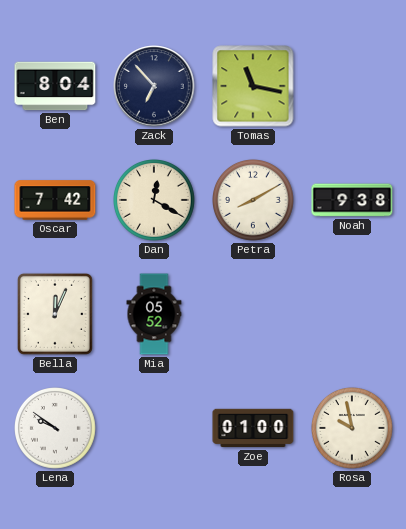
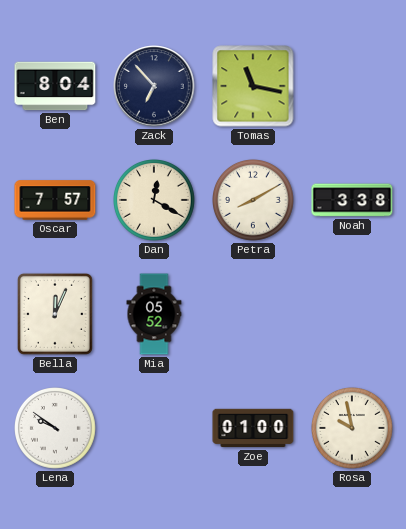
Oscar: 7:42 -> 7:57 (55, 200)
Noah: 9:38 -> 3:38 (352, 200)
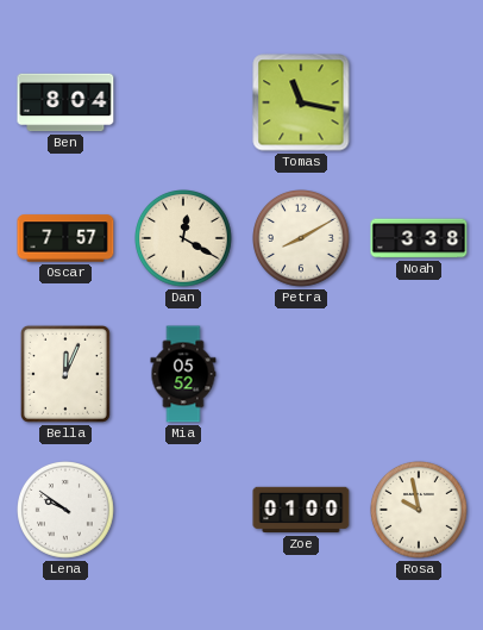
Zack: 6:53 -> none (154, 86)
